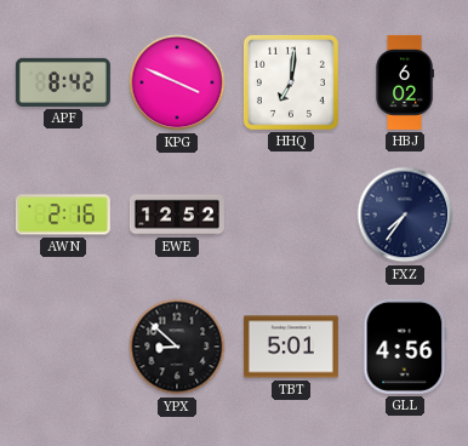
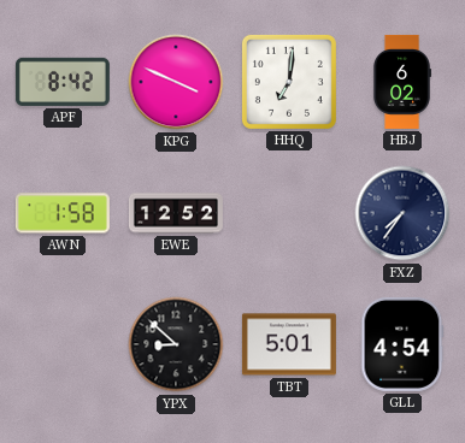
AWN: 2:16 -> 1:58 (63, 213)
GLL: 4:56 -> 4:54 (402, 344)
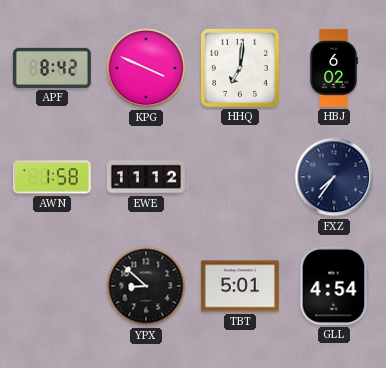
EWE: 12:52 -> 11:12 (146, 177)
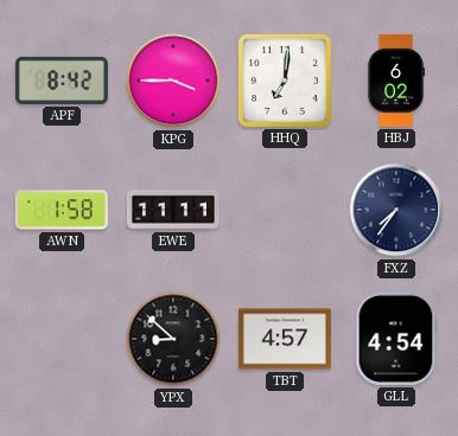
KPG: 3:49 -> 3:45 (173, 81)
EWE: 11:12 -> 11:11 (173, 210)
TBT: 5:01 -> 4:57 (285, 339)
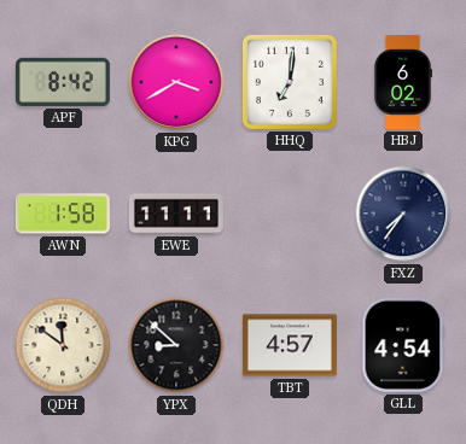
KPG: 3:45 -> 3:40 (176, 82)
QDH: none -> 11:51 (63, 345)
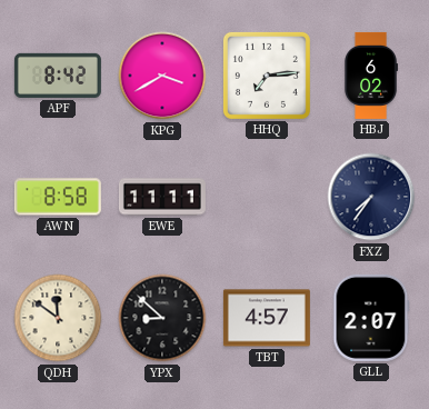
HHQ: 7:01 -> 7:14 (267, 76)
AWN: 1:58 -> 8:58 (58, 197)
GLL: 4:54 -> 2:07 (371, 318)
